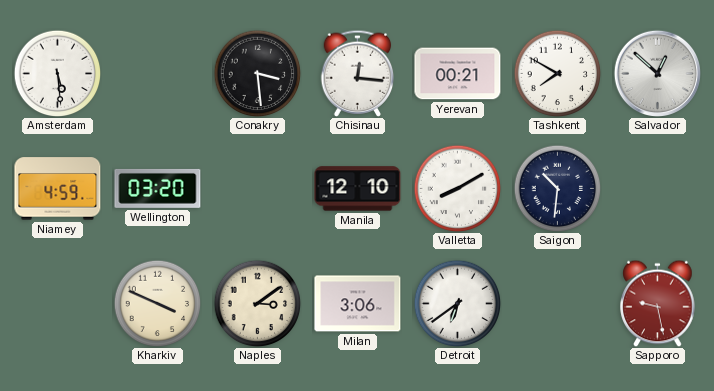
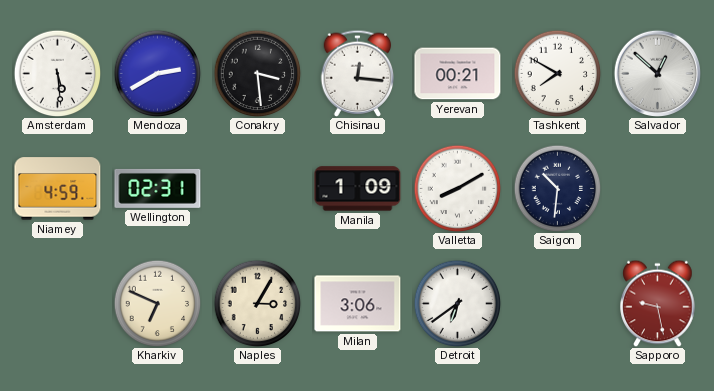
Mendoza: none -> 2:40 (157, 73)
Wellington: 03:20 -> 02:31 (158, 188)
Manila: 12:10 -> 1:09 (358, 189)
Kharkiv: 3:49 -> 6:49 (157, 303)
Naples: 3:09 -> 3:05 (257, 303)
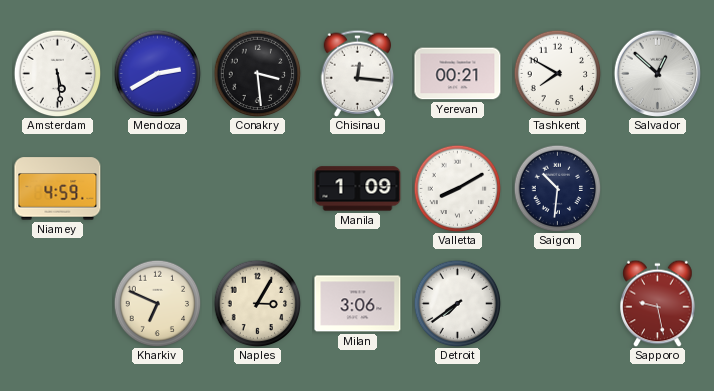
Wellington: 02:31 -> none (158, 188)
Detroit: 6:39 -> 7:39 (457, 303)
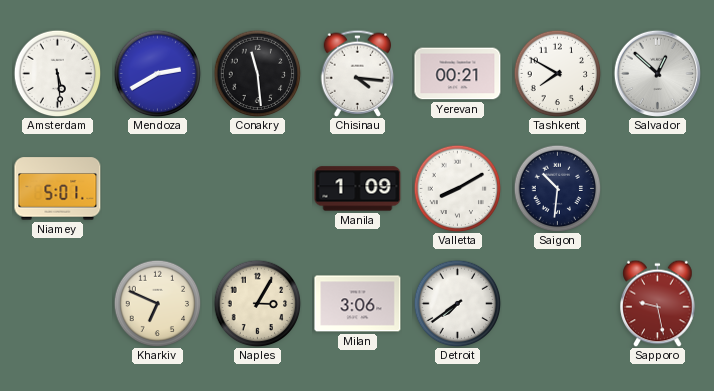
Conakry: 3:29 -> 11:29 (257, 73)
Chisinau: 12:16 -> 4:16 (358, 73)
Niamey: 4:59 -> 5:01 (58, 189)
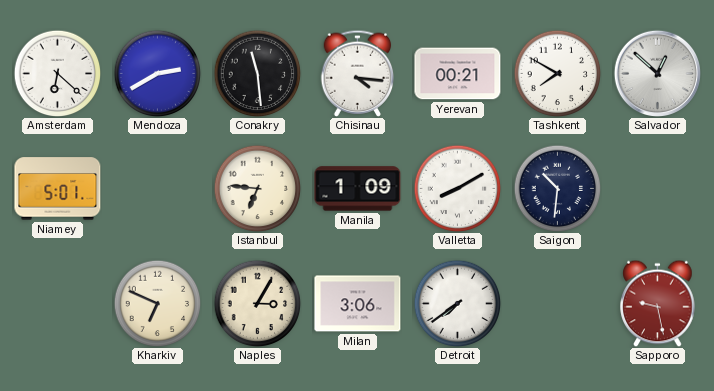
Amsterdam: 5:29 -> 6:22 (57, 73)
Istanbul: none -> 6:46 (257, 188)
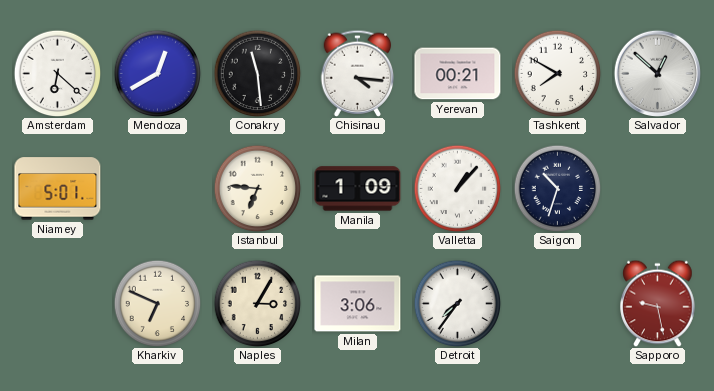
Mendoza: 2:40 -> 12:40 (157, 73)
Valletta: 8:10 -> 1:07 (457, 188)
Saigon: 10:31 -> 10:33 (557, 188)
Detroit: 7:39 -> 7:36 (457, 303)
